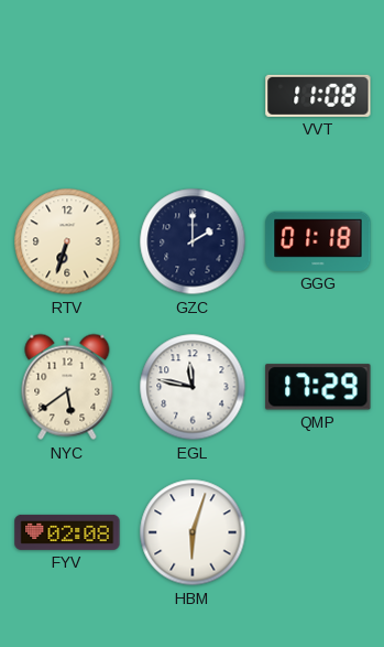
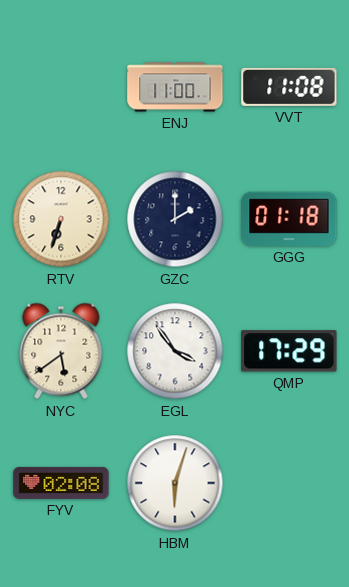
ENJ: none -> 11:00 (175, 87)
EGL: 11:47 -> 3:54 (175, 351)
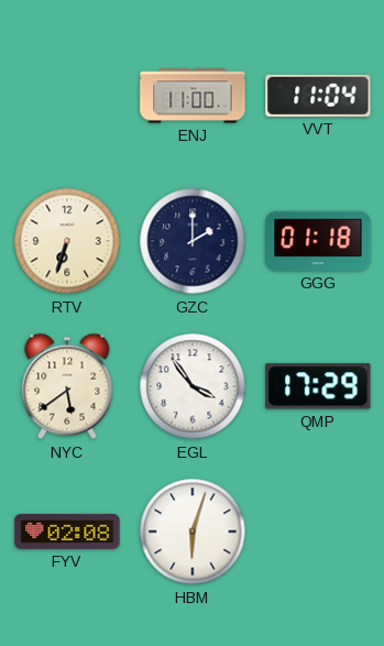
VVT: 11:08 -> 11:04 (318, 96)
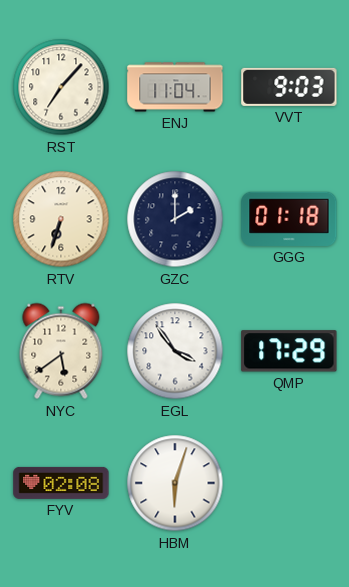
RST: none -> 7:07 (61, 87)
ENJ: 11:00 -> 11:04 (175, 87)
VVT: 11:04 -> 9:03 (289, 87)
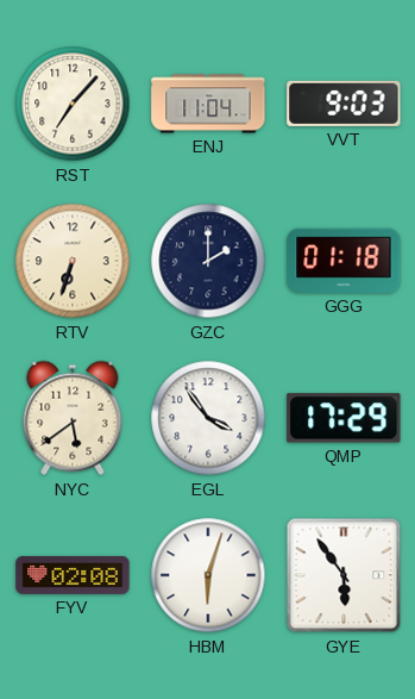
GYE: none -> 5:54 (344, 575)
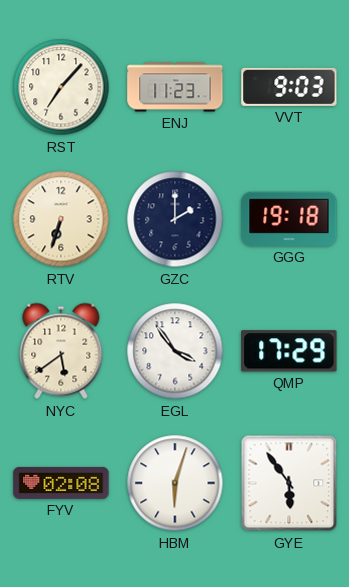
ENJ: 11:04 -> 11:23 (175, 87)
GGG: 01:18 -> 19:18 (289, 219)
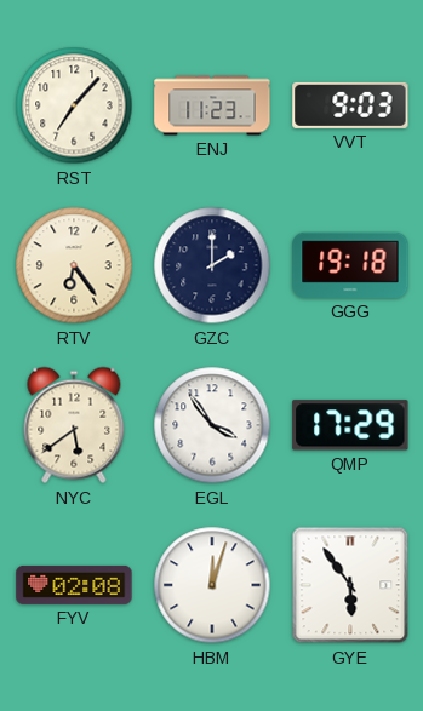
RTV: 6:33 -> 6:24 (74, 265)
HBM: 6:03 -> 12:03 (212, 585)
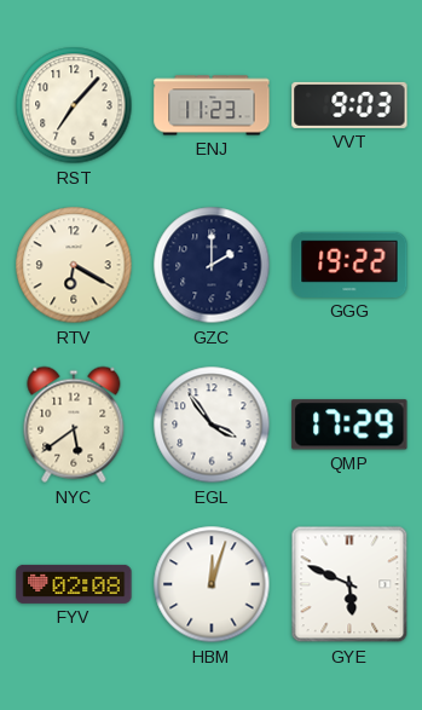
RTV: 6:24 -> 6:20 (74, 265)
GGG: 19:18 -> 19:22 (349, 265)
GYE: 5:54 -> 5:49 (349, 584)
